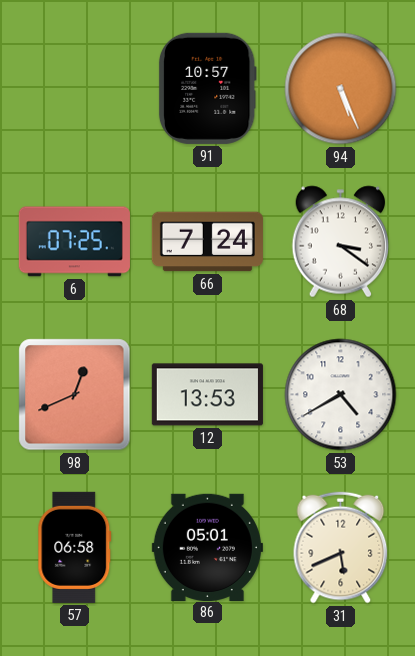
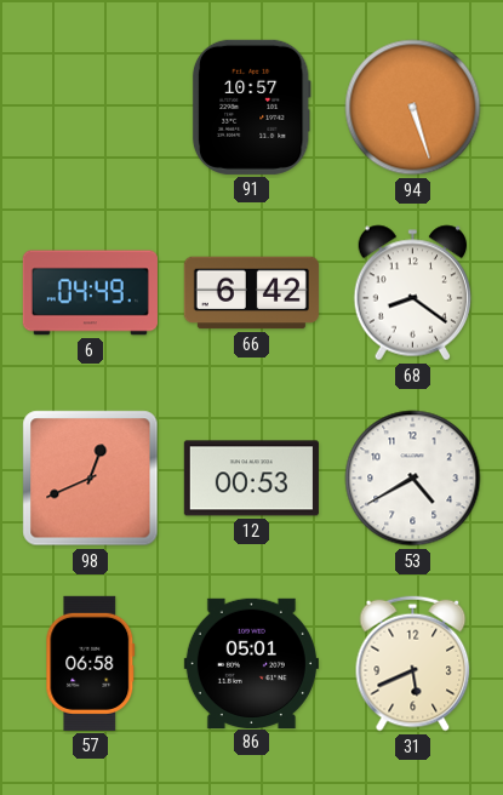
94: 5:26 -> 5:27 (413, 108)
6: 07:25 -> 04:49 (90, 293)
66: 7:24 -> 6:42 (251, 293)
68: 3:21 -> 8:21 (413, 293)
12: 13:53 -> 00:53 (251, 479)
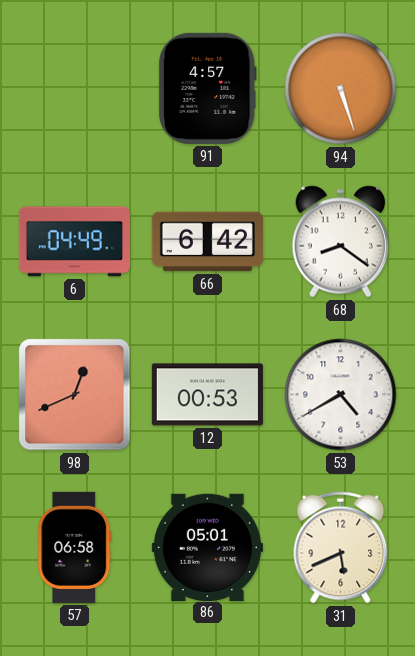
91: 10:57 -> 4:57 (207, 88)
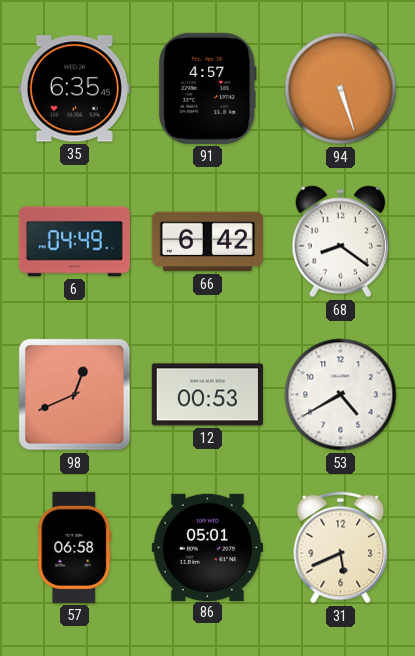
35: none -> 6:35 (74, 89)
